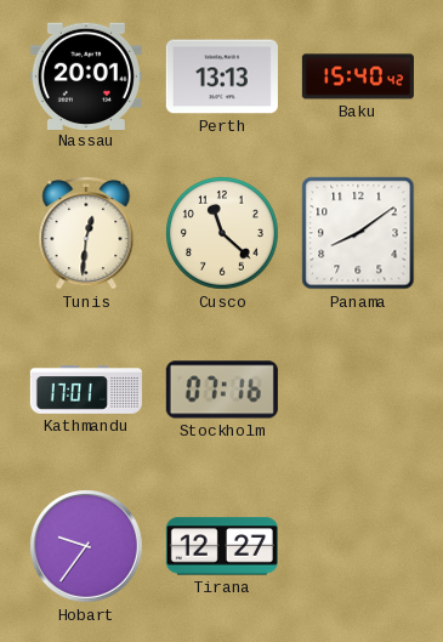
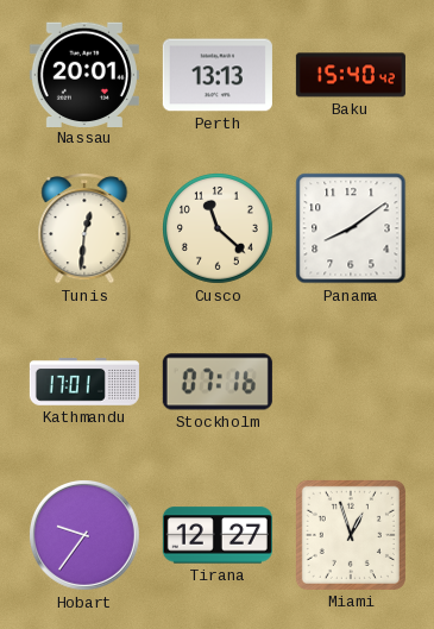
Miami: none -> 12:57 (351, 535)
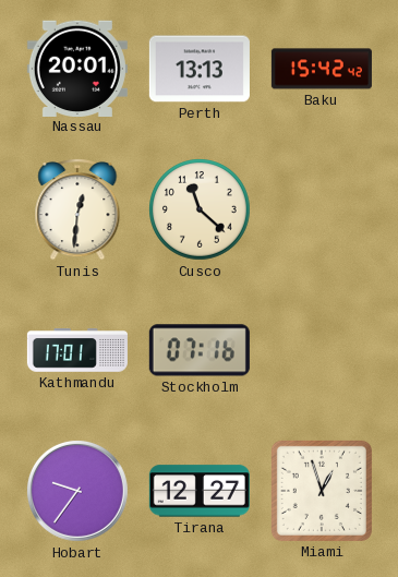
Baku: 15:40 -> 15:42 (322, 69)
Panama: 8:09 -> none (351, 228)
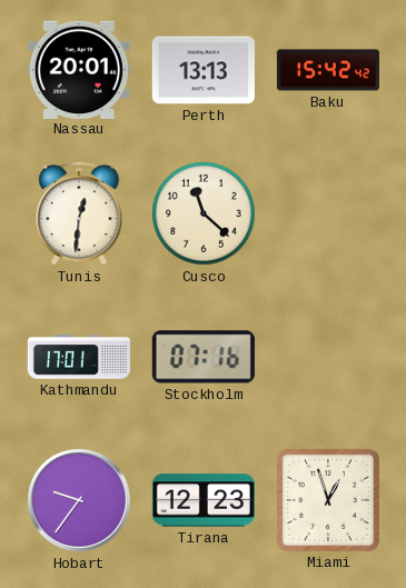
Tirana: 12:27 -> 12:23 (204, 500)
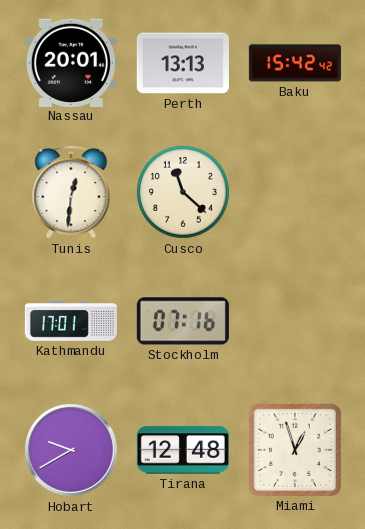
Hobart: 9:36 -> 9:40 (71, 450)
Tirana: 12:23 -> 12:48 (183, 450)
